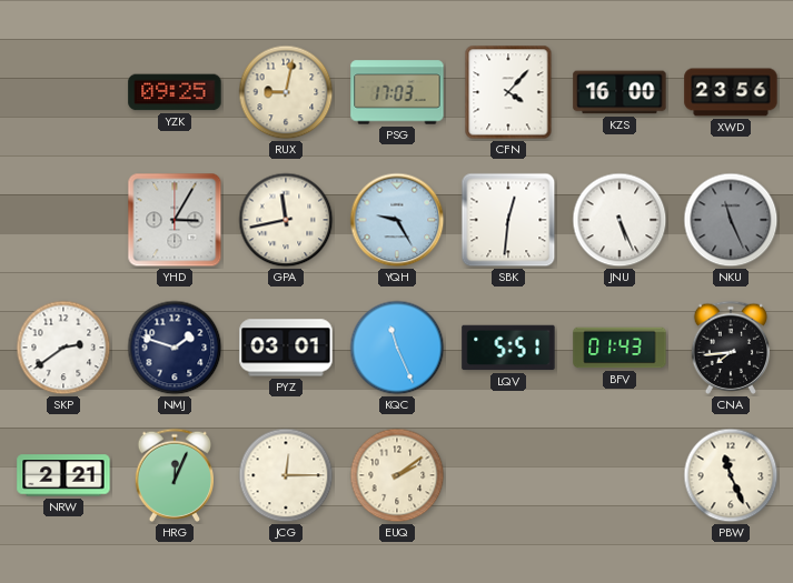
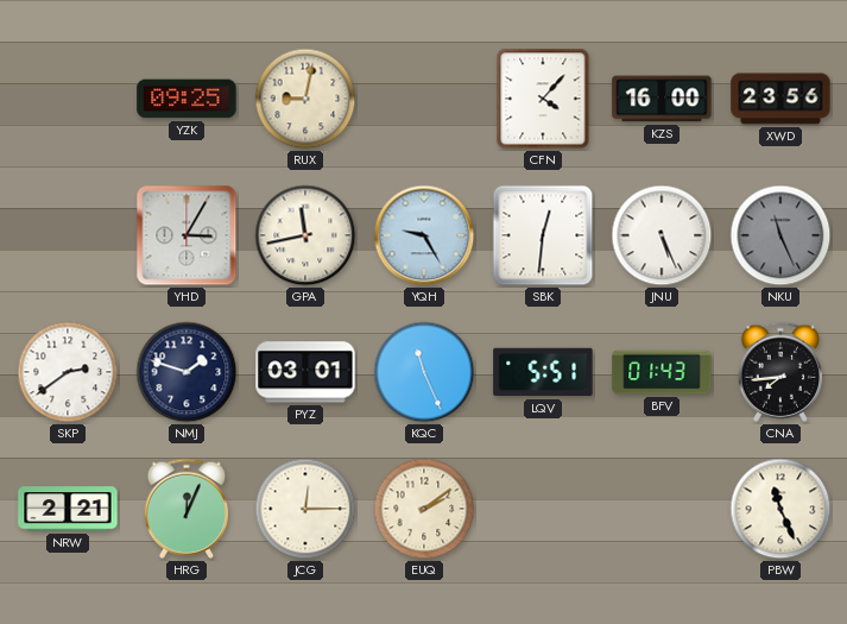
PSG: 17:03 -> none (397, 92)
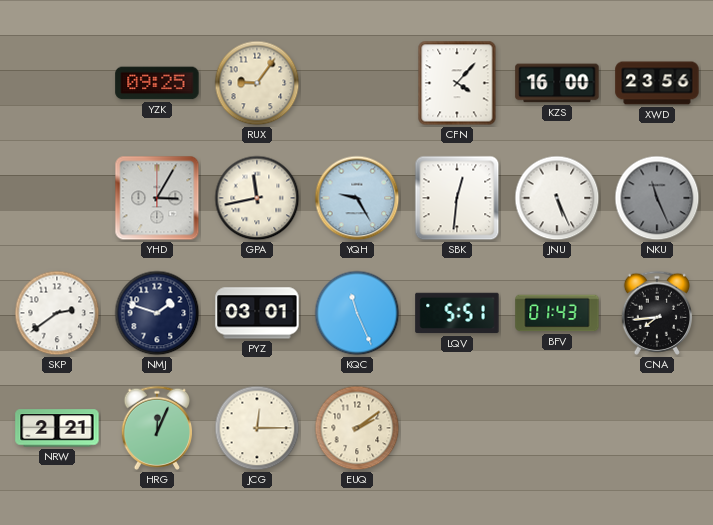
RUX: 9:02 -> 9:06 (257, 83)
PBW: 11:26 -> none (780, 509)
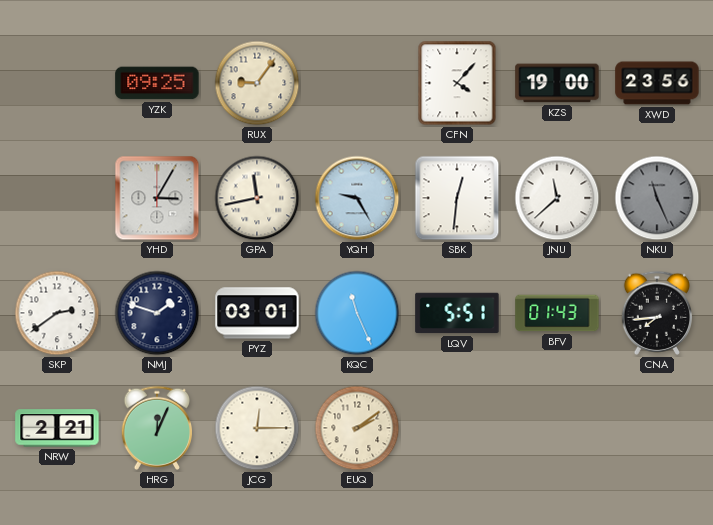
KZS: 16:00 -> 19:00 (557, 83)
JNU: 5:26 -> 11:38 (557, 198)
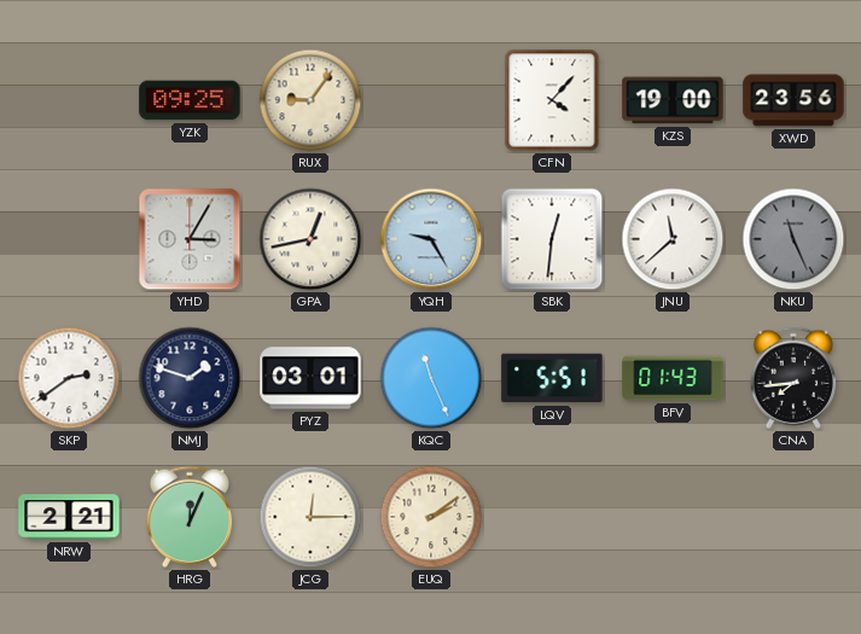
GPA: 11:43 -> 12:43 (310, 239)
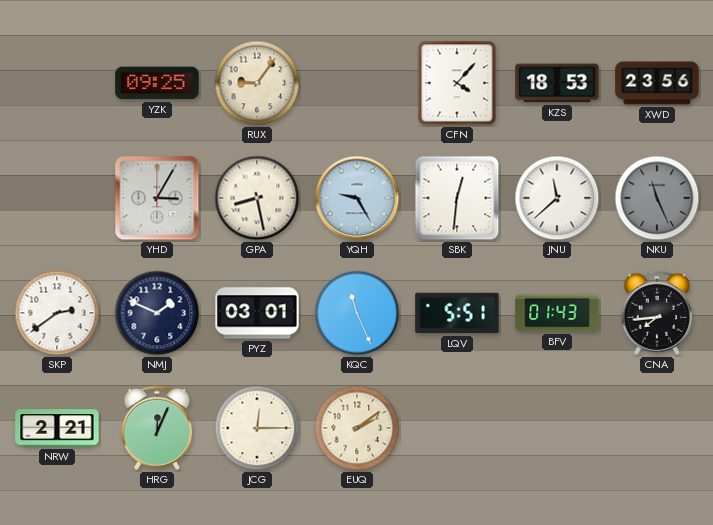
KZS: 19:00 -> 18:53 (557, 83)
GPA: 12:43 -> 8:28 (257, 198)
NMJ: 1:48 -> 1:49 (157, 313)
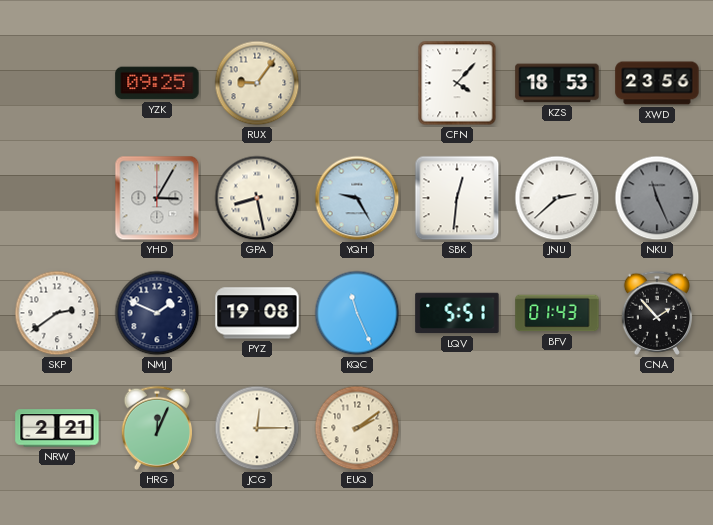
JNU: 11:38 -> 2:38 (557, 198)
PYZ: 03:01 -> 19:08 (257, 313)
CNA: 7:44 -> 1:53 (656, 313)
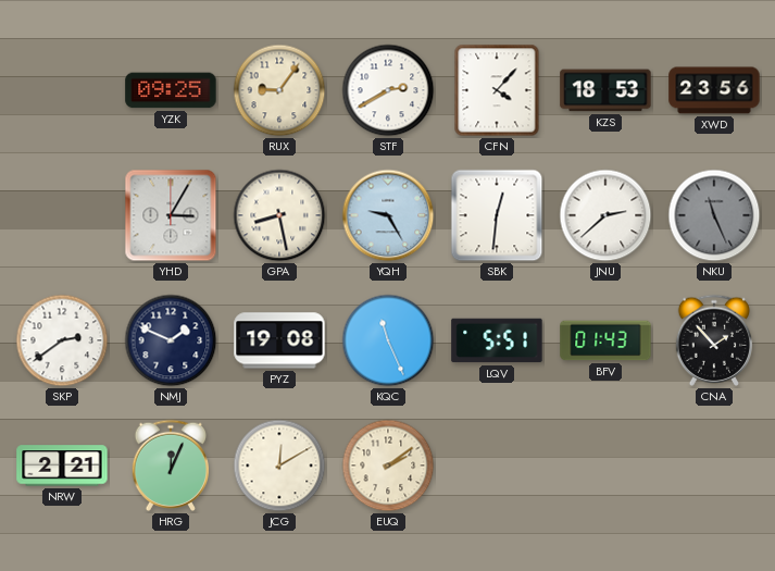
STF: none -> 2:40 (388, 90)
JCG: 12:15 -> 12:10 (279, 466)
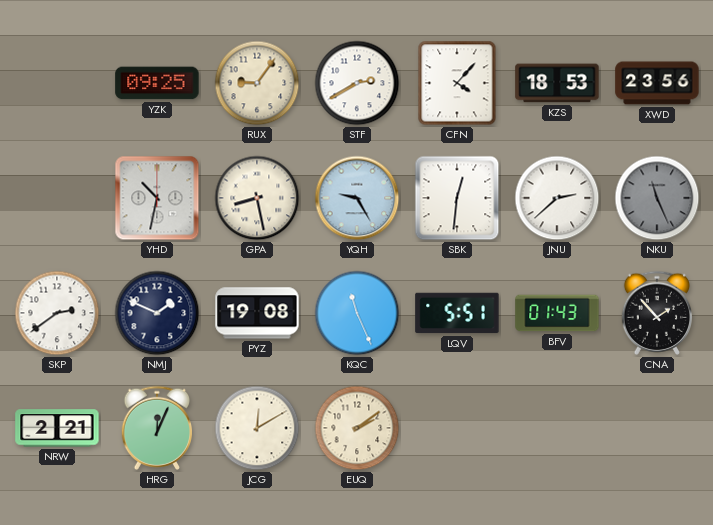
YHD: 3:05 -> 10:32 (157, 198)
